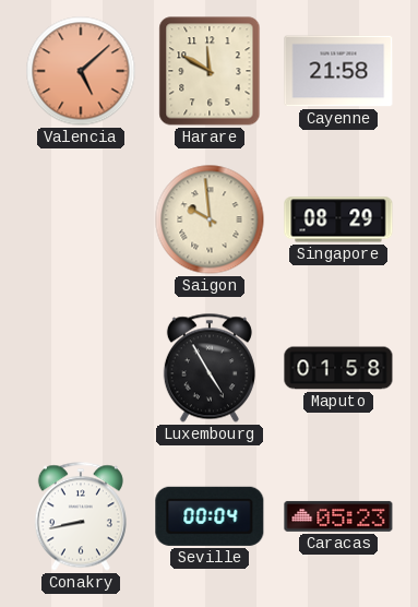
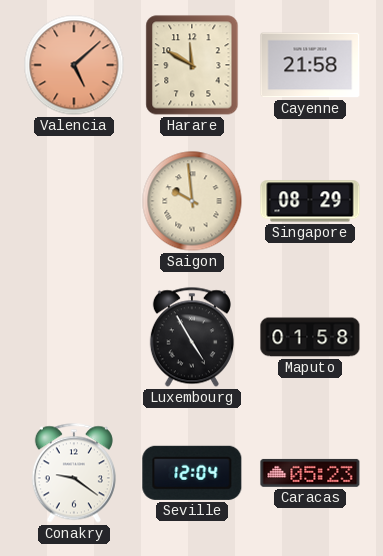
Conakry: 8:43 -> 9:21 (74, 473)
Seville: 00:04 -> 12:04 (192, 473)
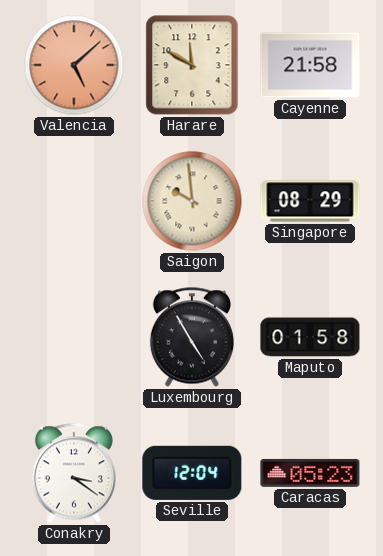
Conakry: 9:21 -> 3:21 (74, 473)
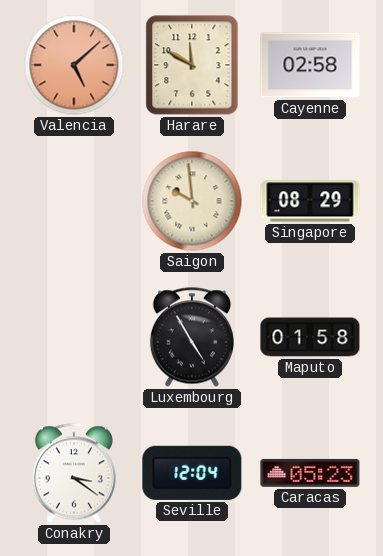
Cayenne: 21:58 -> 02:58 (310, 65)
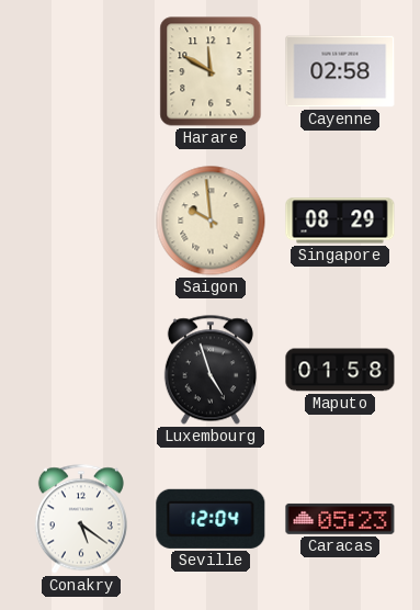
Valencia: 5:08 -> none (74, 65)
Luxembourg: 4:55 -> 4:57 (211, 370)
Conakry: 3:21 -> 5:21 (81, 519)
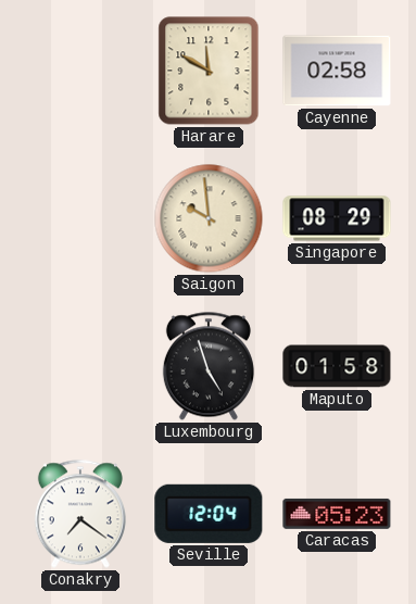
Conakry: 5:21 -> 7:21 (80, 514)
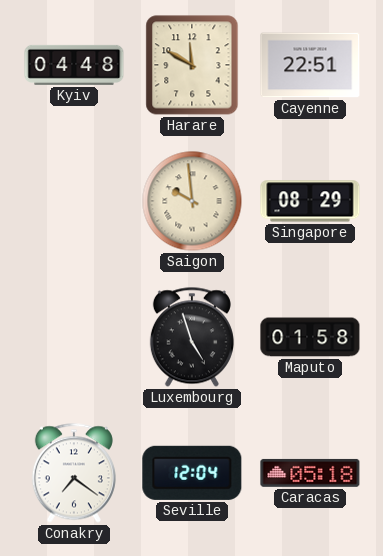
Kyiv: none -> 04:48 (74, 65)
Cayenne: 02:58 -> 22:51 (310, 65)
Caracas: 05:23 -> 05:18 (310, 473)
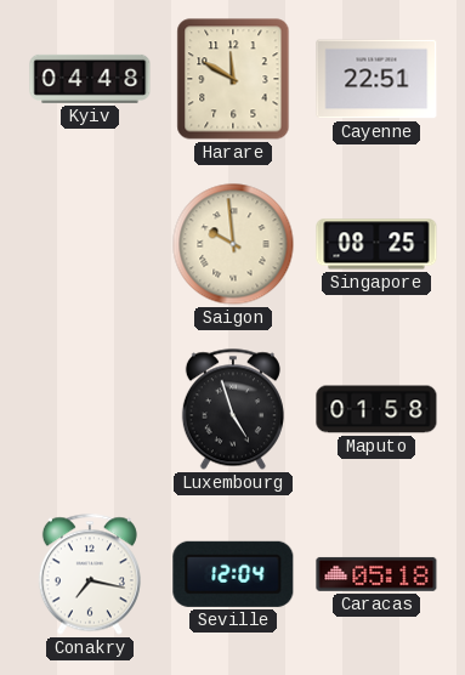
Singapore: 08:29 -> 08:25 (376, 244)
Conakry: 7:21 -> 7:17 (90, 574)
